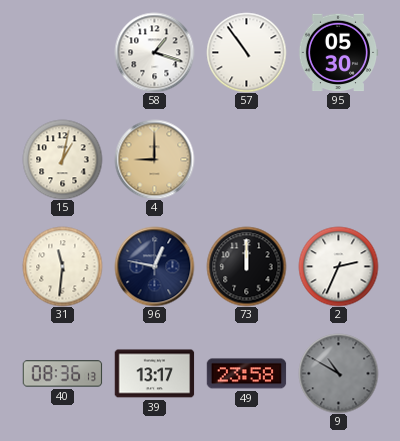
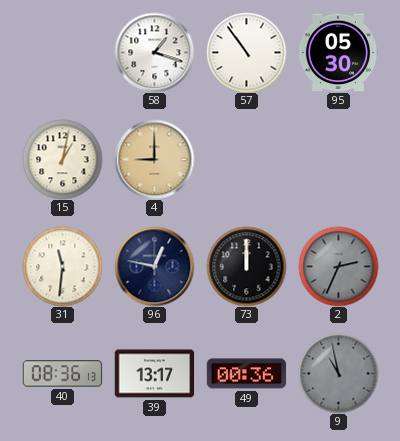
2 dial: white -> grey (338, 266)
49: 23:58 -> 00:36 (246, 374)
9: 10:50 -> 10:58 (338, 373)
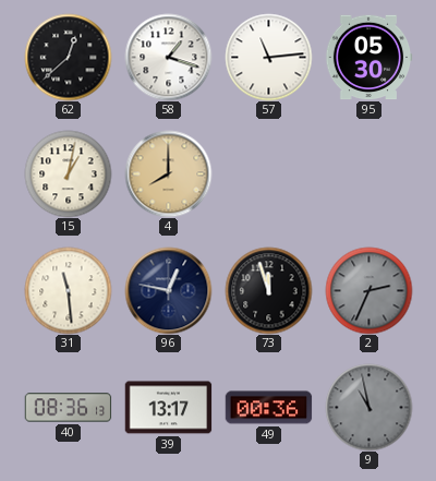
62: none -> 12:38 (68, 57)
57: 10:54 -> 11:14 (268, 57)
4: 9:00 -> 8:00 (168, 173)
31: 11:31 -> 11:29 (68, 290)
73: 12:00 -> 11:57 (268, 290)
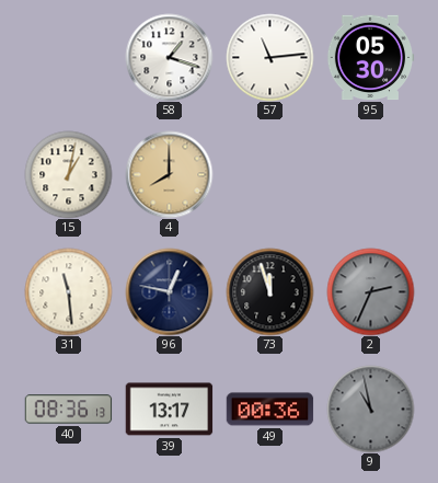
62: 12:38 -> none (68, 57)
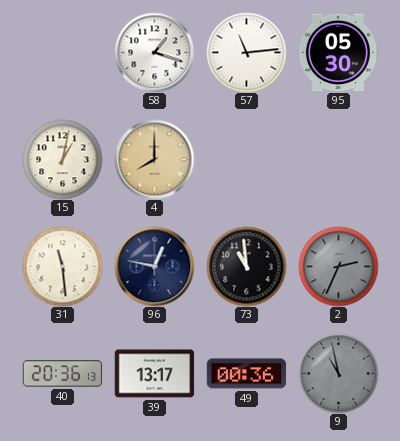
73: 11:57 -> 10:59 (246, 266)
40: 08:36 -> 20:36 (62, 374)
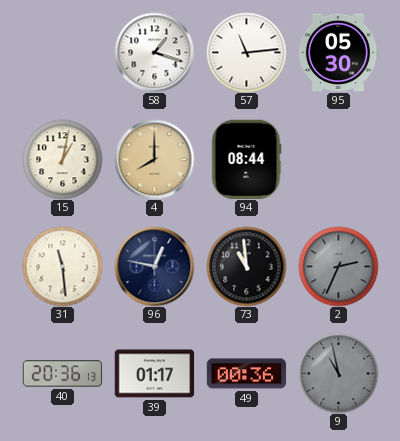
94: none -> 08:44 (246, 159)
39: 13:17 -> 01:17 (154, 374)
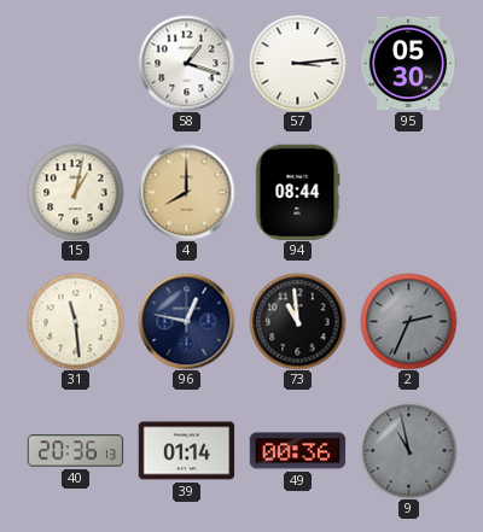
57: 11:14 -> 3:14 (297, 63)
39: 01:17 -> 01:14 (186, 451)
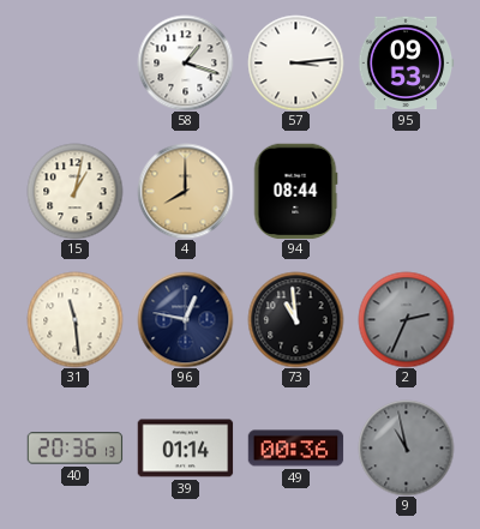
95: 05:30 -> 09:53 (406, 64)
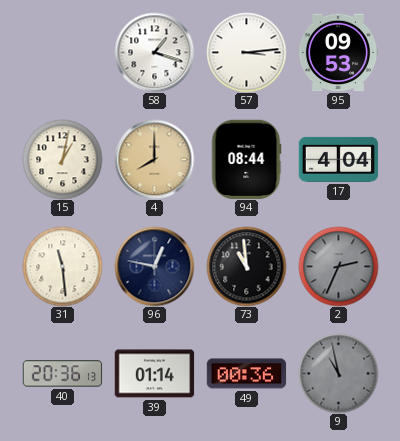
17: none -> 4:04 (338, 159)
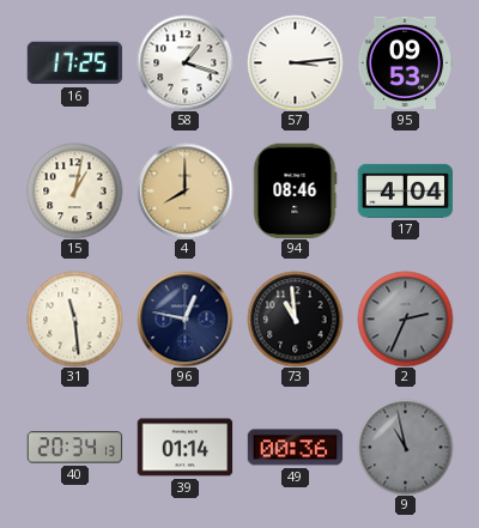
16: none -> 17:25 (74, 63)
94: 08:44 -> 08:46 (295, 190)
40: 20:36 -> 20:34 (74, 448)
